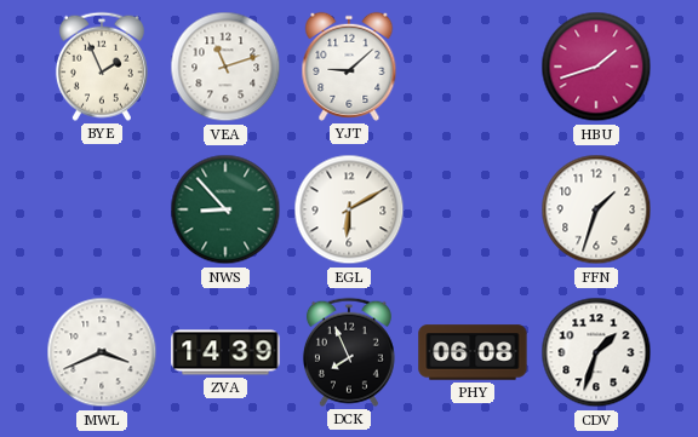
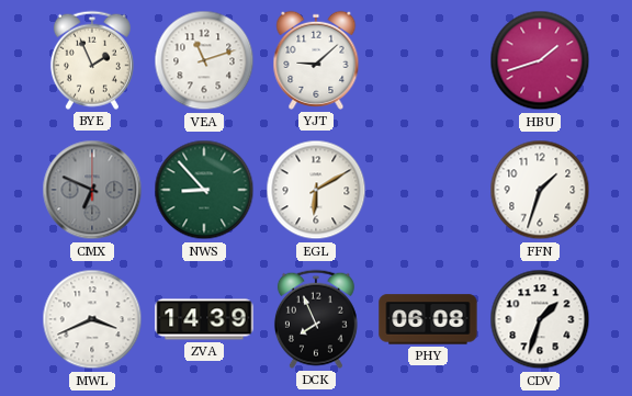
CMX: none -> 6:49 (92, 190)
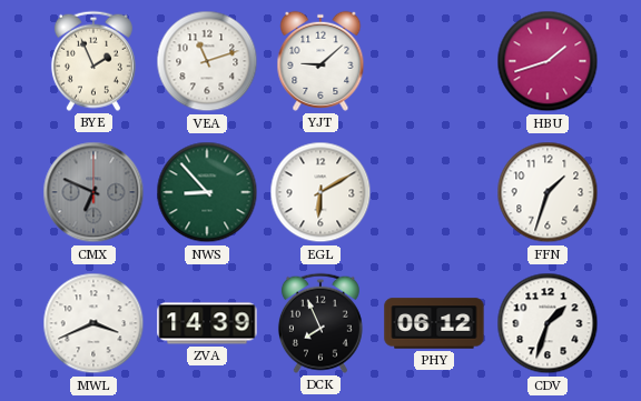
PHY: 06:08 -> 06:12 (434, 323)
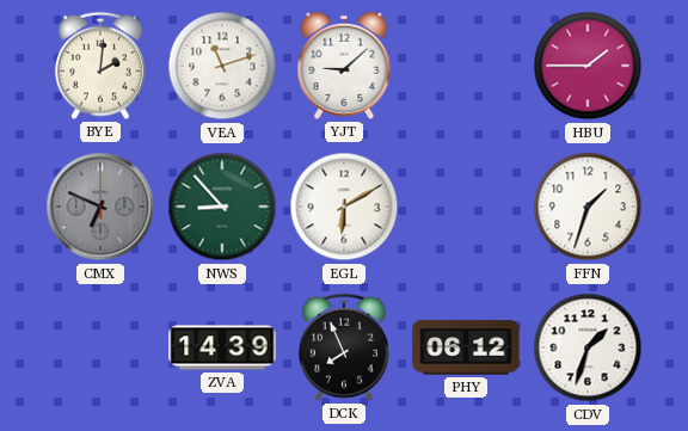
BYE: 1:56 -> 2:01 (100, 66)
HBU: 1:42 -> 1:45 (588, 66)
MWL: 3:41 -> none (93, 323)
